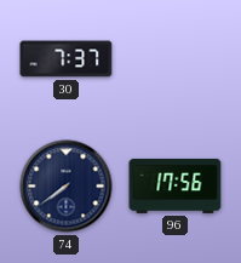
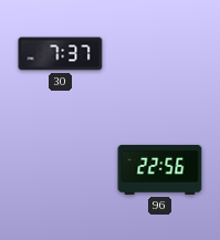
74: 7:39 -> none (67, 187)
96: 17:56 -> 22:56 (160, 169)
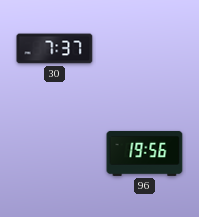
96: 22:56 -> 19:56 (145, 153)
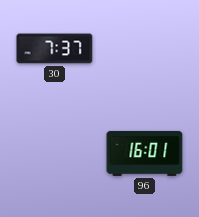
96: 19:56 -> 16:01 (145, 153)
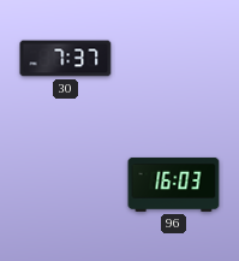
96: 16:01 -> 16:03 (174, 184)
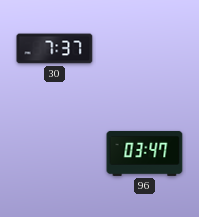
96: 16:03 -> 03:47 (145, 153)
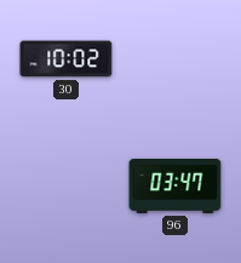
30: 7:37 -> 10:02 (67, 59)
